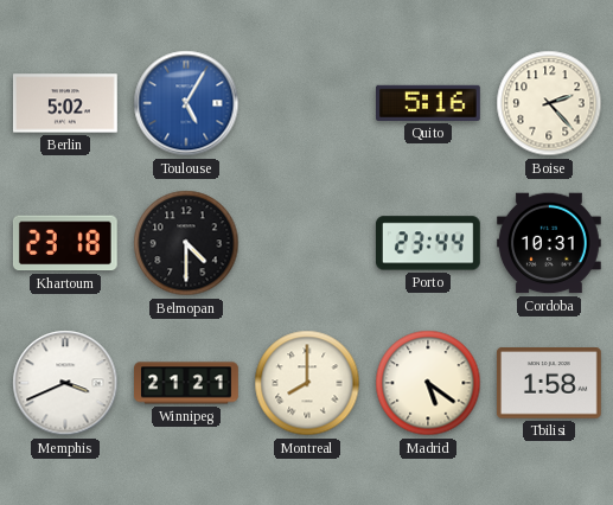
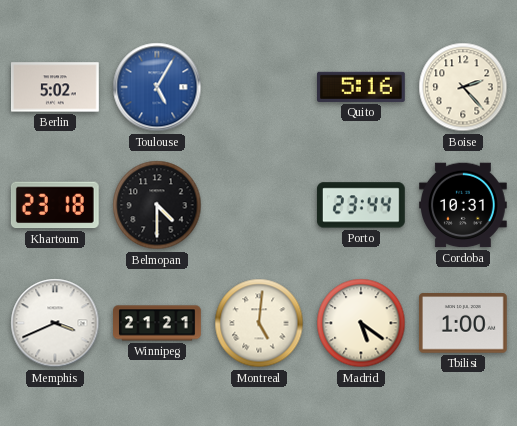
Montreal: 8:00 -> 5:01 (259, 323)
Tbilisi: 1:58 -> 1:00 (463, 324)
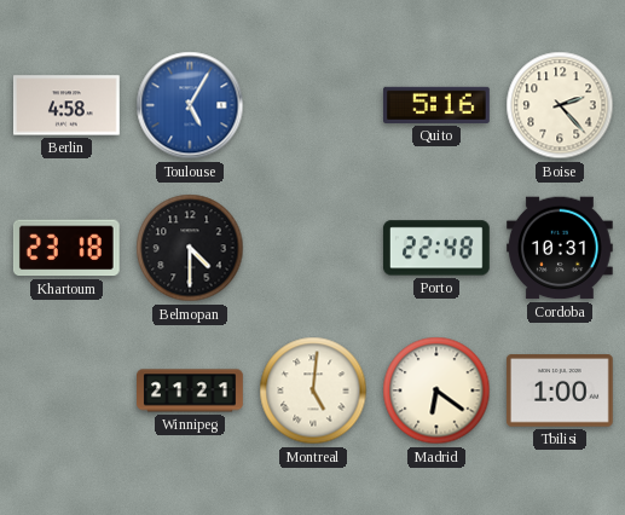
Berlin: 5:02 -> 4:58 (68, 105)
Porto: 23:44 -> 22:48 (436, 248)
Memphis: 3:41 -> none (55, 323)
Madrid: 5:21 -> 6:21 (436, 390)
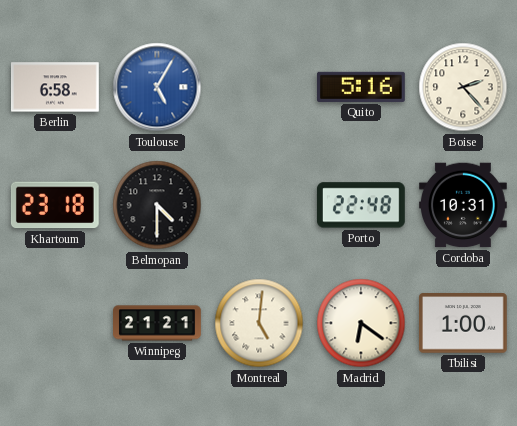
Berlin: 4:58 -> 6:58 (56, 87)
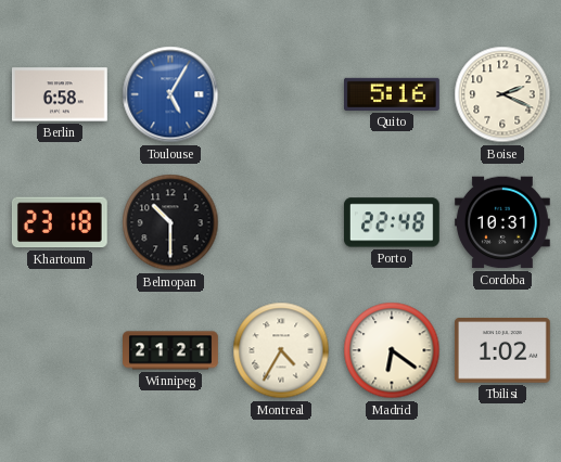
Boise: 2:23 -> 2:19 (502, 94)
Belmopan: 4:30 -> 10:30 (170, 222)
Montreal: 5:01 -> 4:35 (281, 350)
Tbilisi: 1:00 -> 1:02 (502, 351)
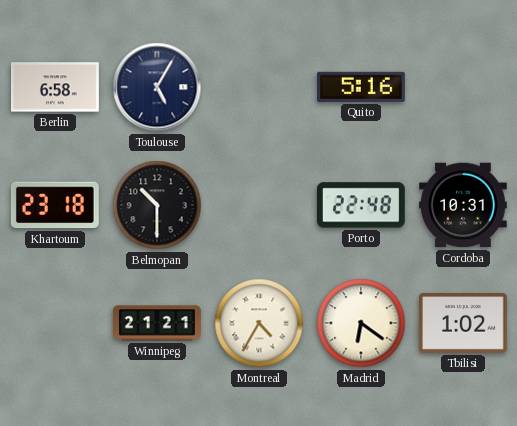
Toulouse dial: blue -> navy (157, 87)
Boise: 2:19 -> none (502, 94)
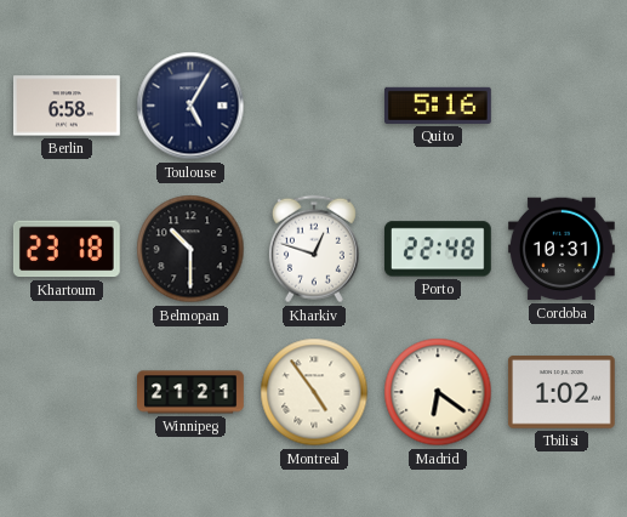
Kharkiv: none -> 12:48 (314, 249)
Montreal: 4:35 -> 4:54 (314, 392)
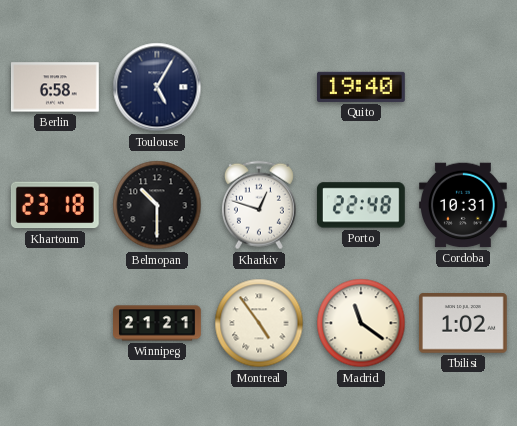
Quito: 5:16 -> 19:40 (362, 87)
Madrid: 6:21 -> 11:21 (361, 323)
